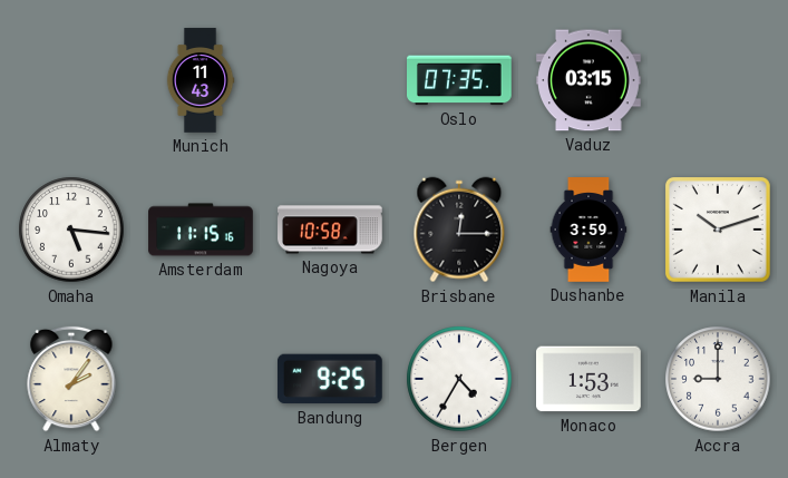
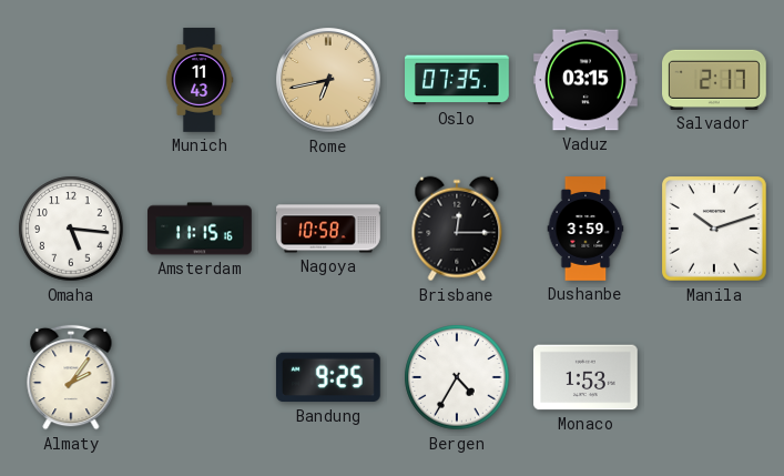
Rome: none -> 6:43 (328, 80)
Salvador: none -> 2:17 (715, 80)
Accra: 9:00 -> none (718, 379)
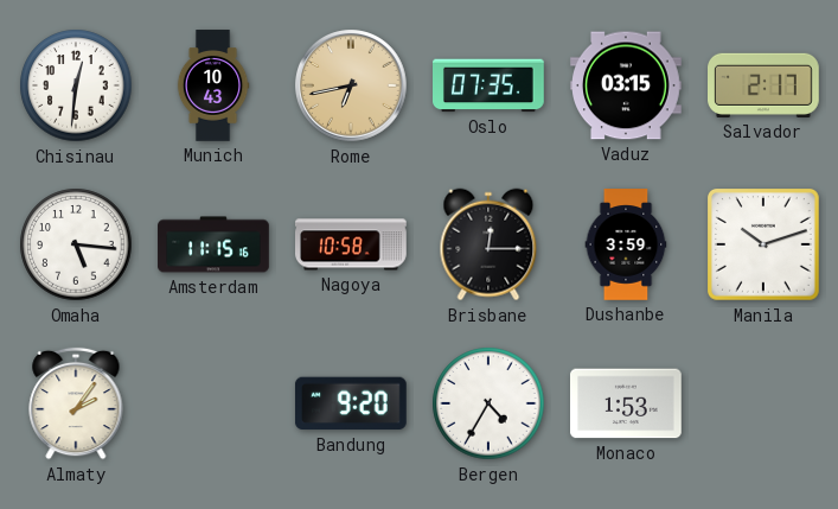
Chisinau: none -> 12:31 (76, 85)
Munich: 11:43 -> 10:43 (213, 85)
Bandung: 9:25 -> 9:20 (351, 403)
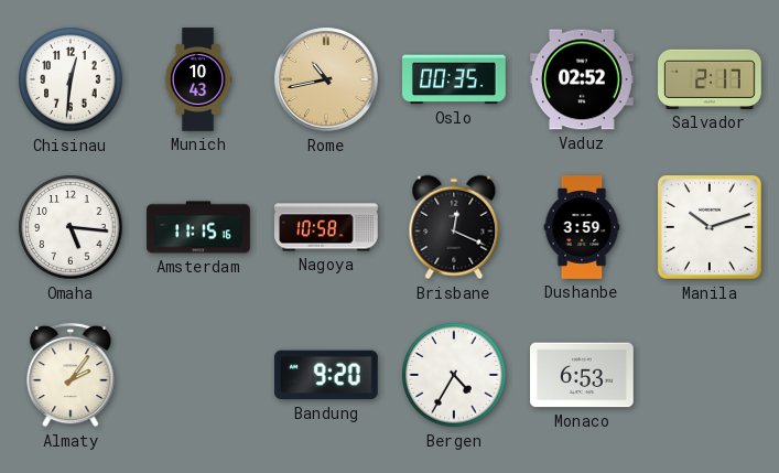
Rome: 6:43 -> 10:43 (326, 79)
Oslo: 07:35 -> 00:35 (455, 79)
Vaduz: 03:15 -> 02:52 (583, 79)
Brisbane: 12:15 -> 12:19 (454, 227)
Monaco: 1:53 -> 6:53 (583, 375)
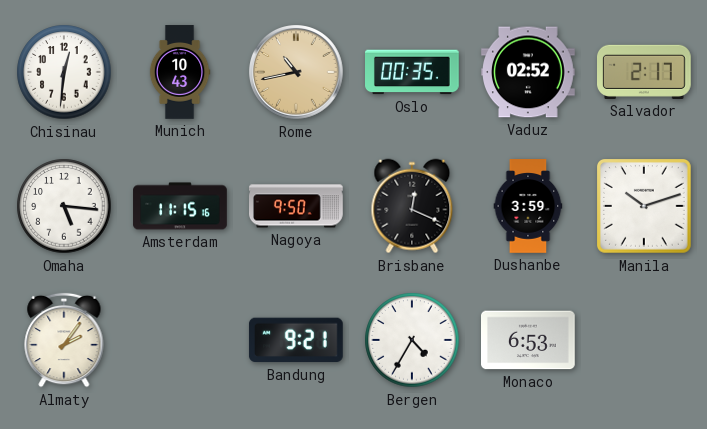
Nagoya: 10:58 -> 9:50 (297, 206)
Bandung: 9:20 -> 9:21 (296, 340)
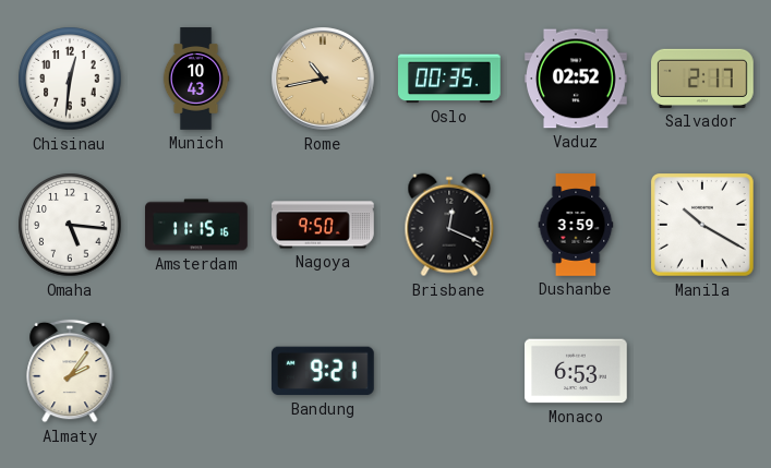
Manila: 10:12 -> 10:20 (703, 226)
Bergen: 4:35 -> none (412, 340)
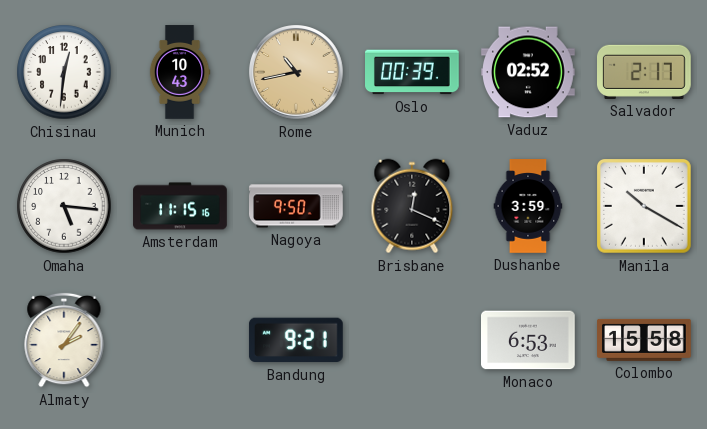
Oslo: 00:35 -> 00:39 (413, 72)
Colombo: none -> 15:58 (644, 340)
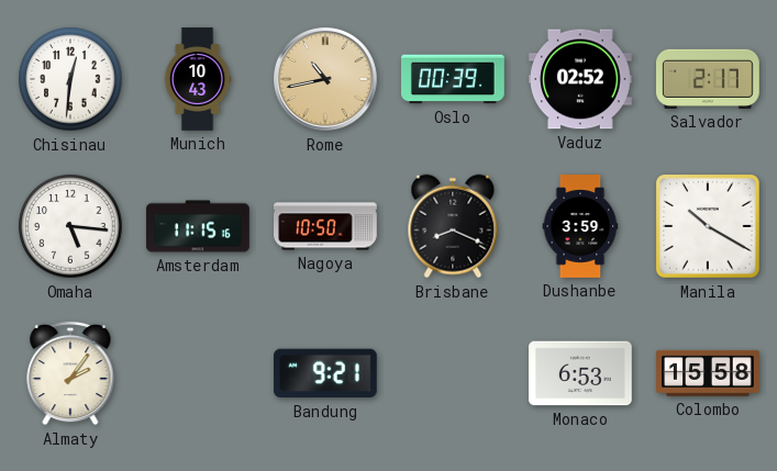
Nagoya: 9:50 -> 10:50 (326, 226)
Brisbane: 12:19 -> 8:19 (453, 226)
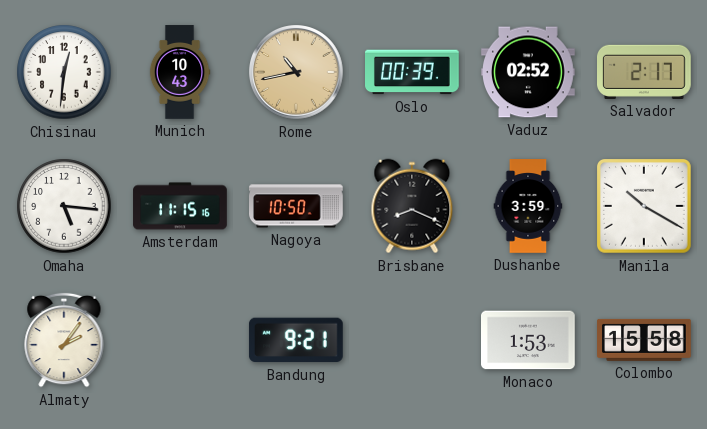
Monaco: 6:53 -> 1:53 (529, 340)
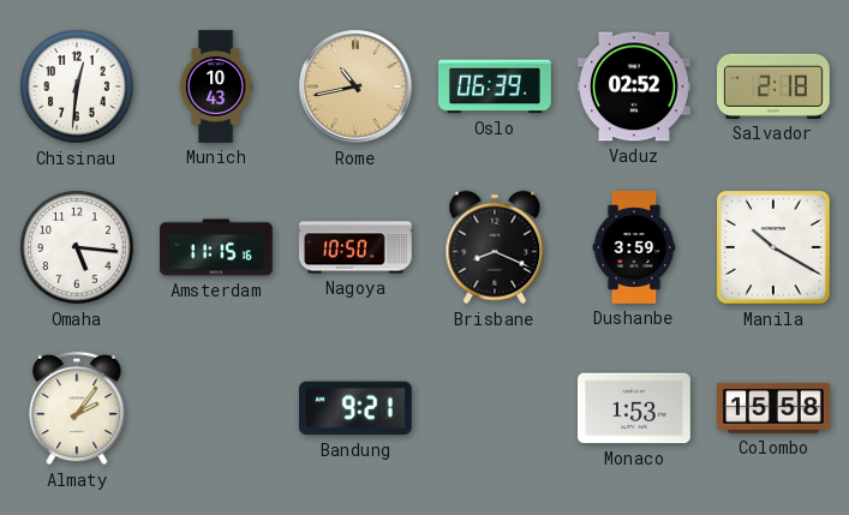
Oslo: 00:39 -> 06:39 (496, 86)
Salvador: 2:17 -> 2:18 (775, 86)
